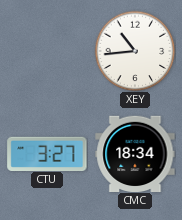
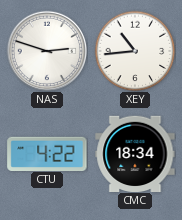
NAS: none -> 2:48 (47, 51)
CTU: 3:27 -> 4:22 (47, 153)
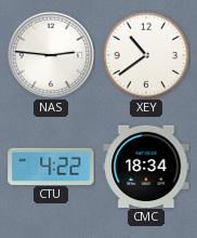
NAS: 2:48 -> 2:46 (51, 55)
XEY: 10:44 -> 10:39 (146, 55)
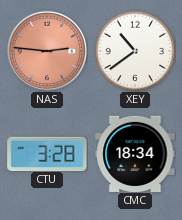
NAS dial: white -> salmon (47, 51)
CTU: 4:22 -> 3:28 (47, 153)
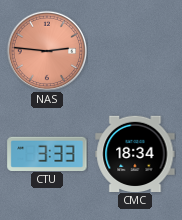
XEY: 10:39 -> none (135, 51)
CTU: 3:28 -> 3:33 (47, 153)
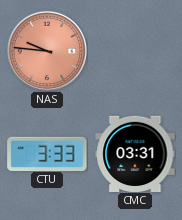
NAS: 2:46 -> 9:46 (47, 51)
CMC: 18:34 -> 03:31 (135, 153)
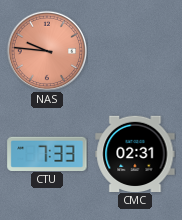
CTU: 3:33 -> 7:33 (47, 153)
CMC: 03:31 -> 02:31 (135, 153)
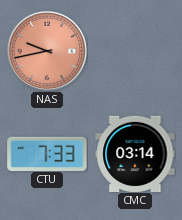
NAS: 9:46 -> 9:43 (47, 51)
CMC: 02:31 -> 03:14 (135, 153)
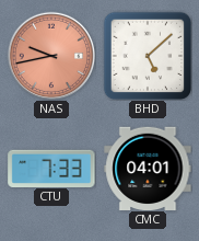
BHD: none -> 5:08 (148, 56)
CMC: 03:14 -> 04:01 (148, 168)
